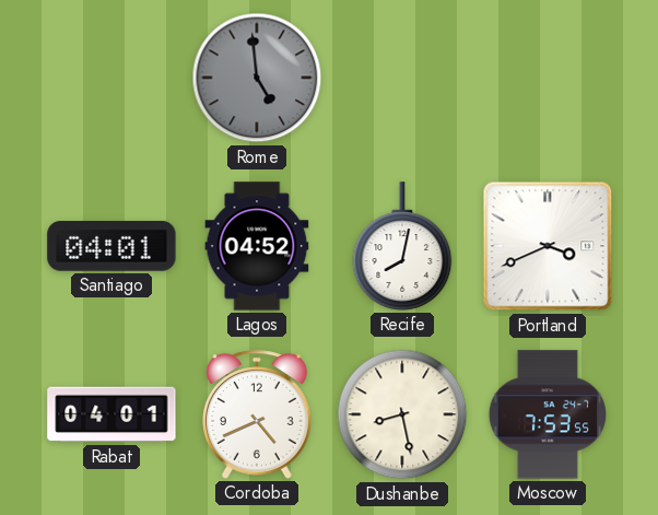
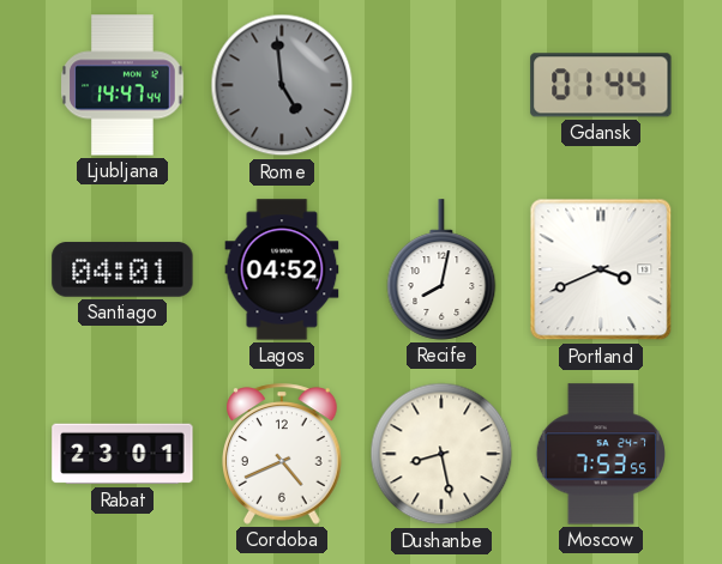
Ljubljana: none -> 14:47 (122, 85)
Gdansk: none -> 01:44 (601, 85)
Rabat: 04:01 -> 23:01 (122, 454)
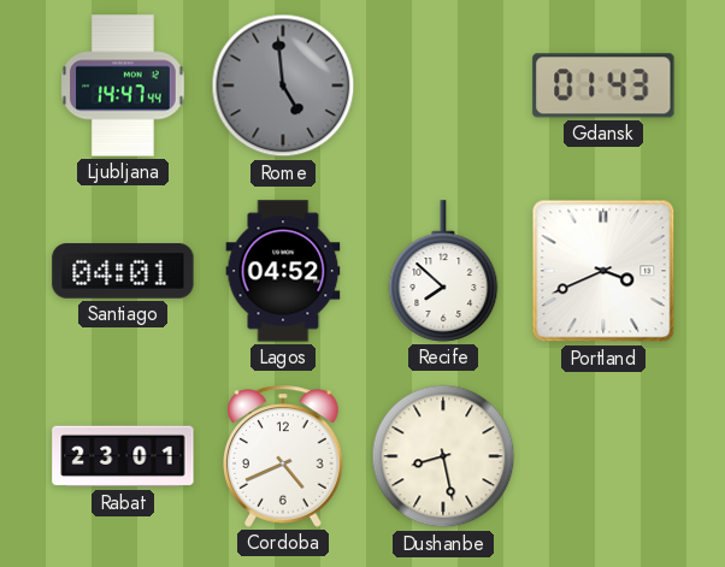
Gdansk: 01:44 -> 01:43 (603, 85)
Recife: 8:02 -> 7:52 (443, 271)
Moscow: 7:53 -> none (601, 454)
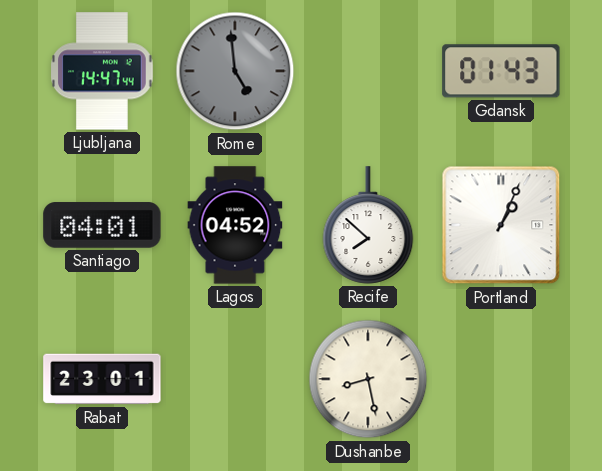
Portland: 3:41 -> 1:04 (501, 225)
Cordoba: 4:41 -> none (283, 456)
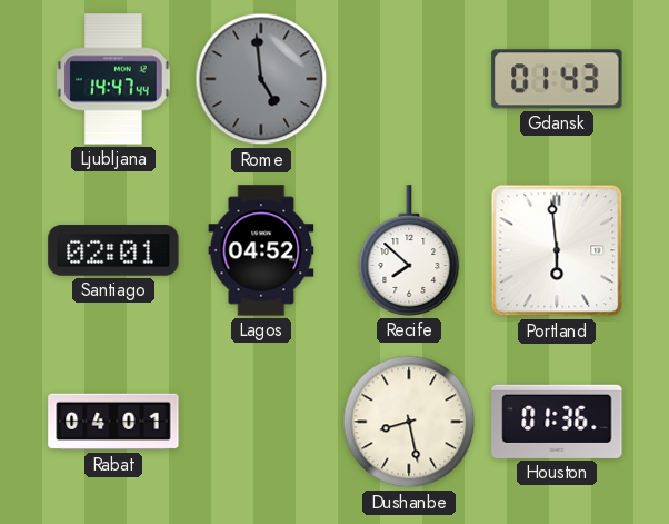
Santiago: 04:01 -> 02:01 (113, 250)
Portland: 1:04 -> 5:59 (557, 250)
Rabat: 23:01 -> 04:01 (113, 422)
Houston: none -> 01:36 (557, 422)
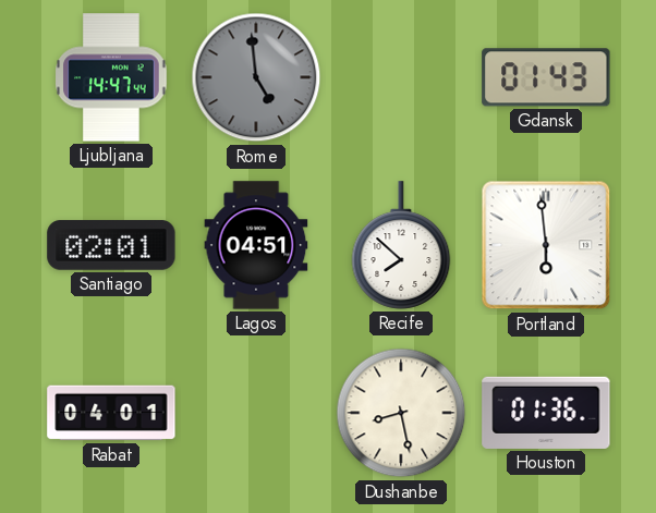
Lagos: 04:52 -> 04:51 (256, 245)
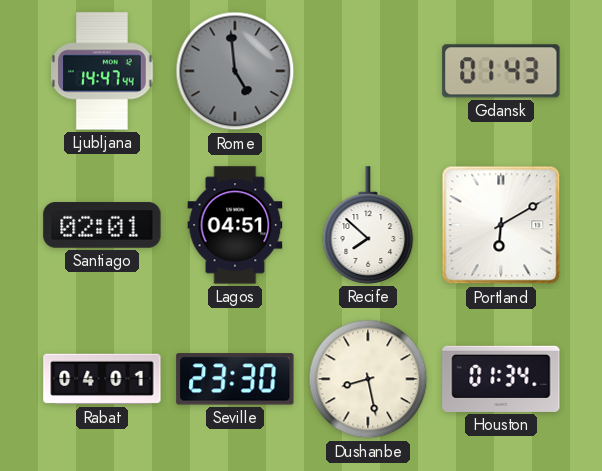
Portland: 5:59 -> 6:10 (501, 225)
Seville: none -> 23:30 (235, 379)
Houston: 01:36 -> 01:34 (501, 379)
